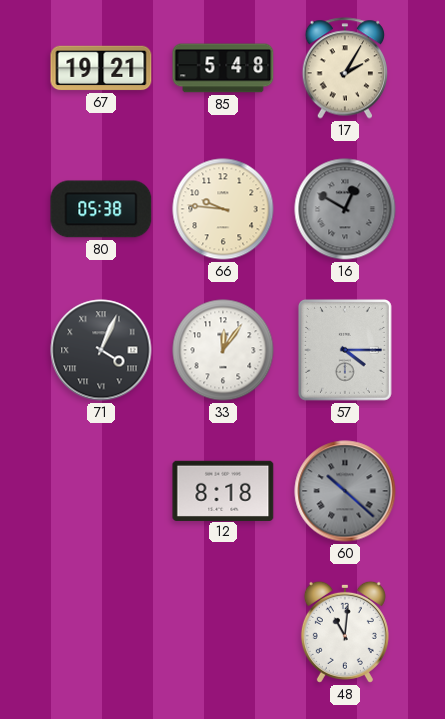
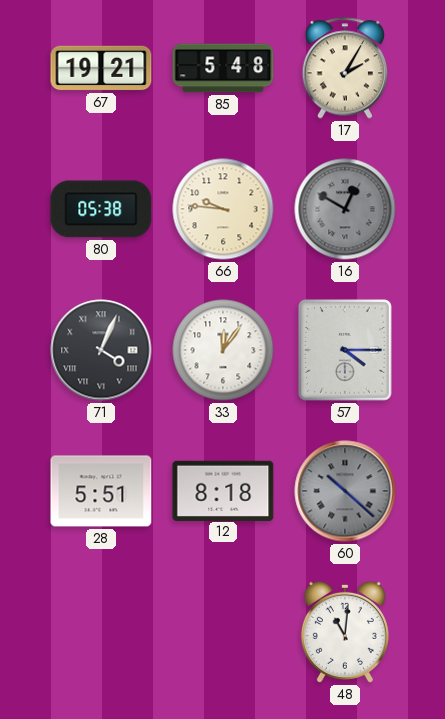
28: none -> 5:51 (101, 491)
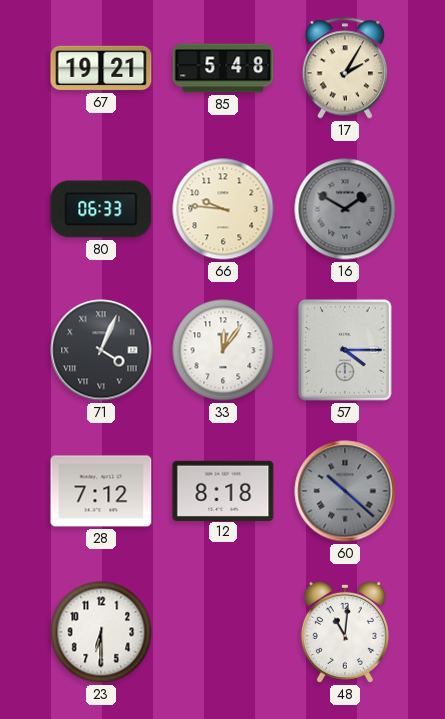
80: 05:38 -> 06:33 (101, 209)
16: 12:50 -> 1:50 (345, 209)
28: 5:51 -> 7:12 (101, 491)
23: none -> 6:30 (101, 632)
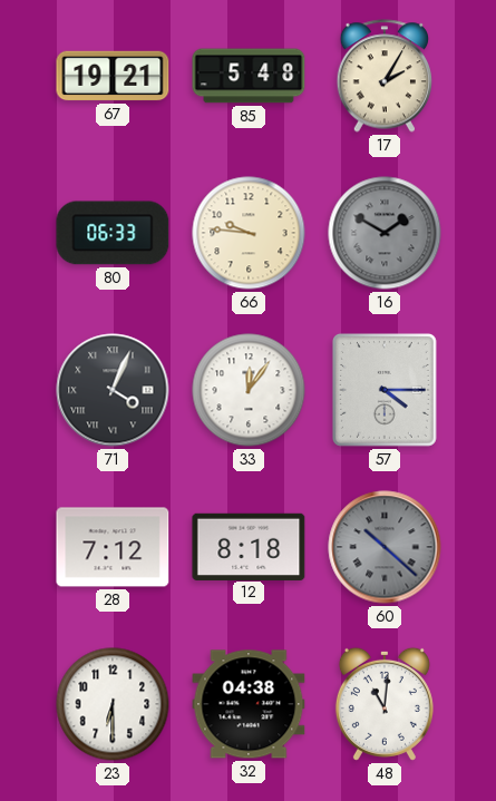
32: none -> 04:38 (249, 704)
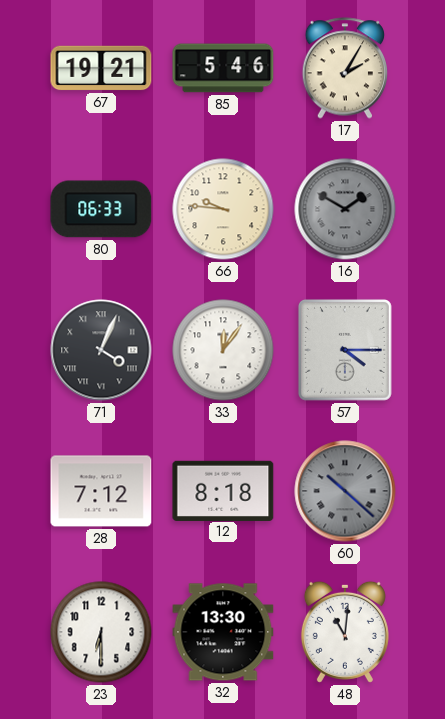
85: 5:48 -> 5:46 (223, 68)
32: 04:38 -> 13:30 (223, 632)
